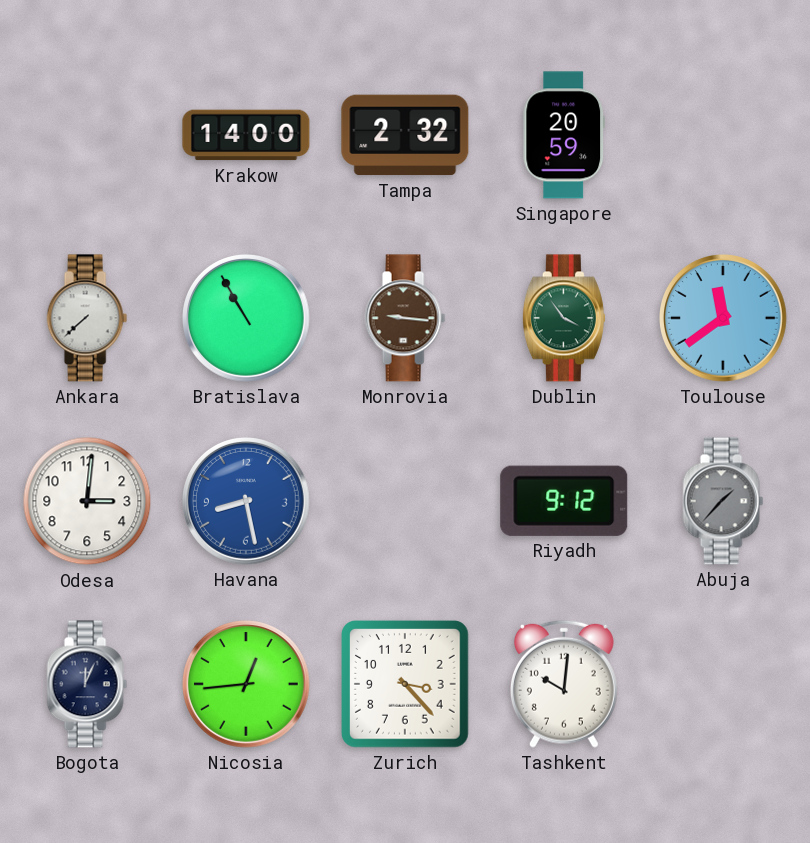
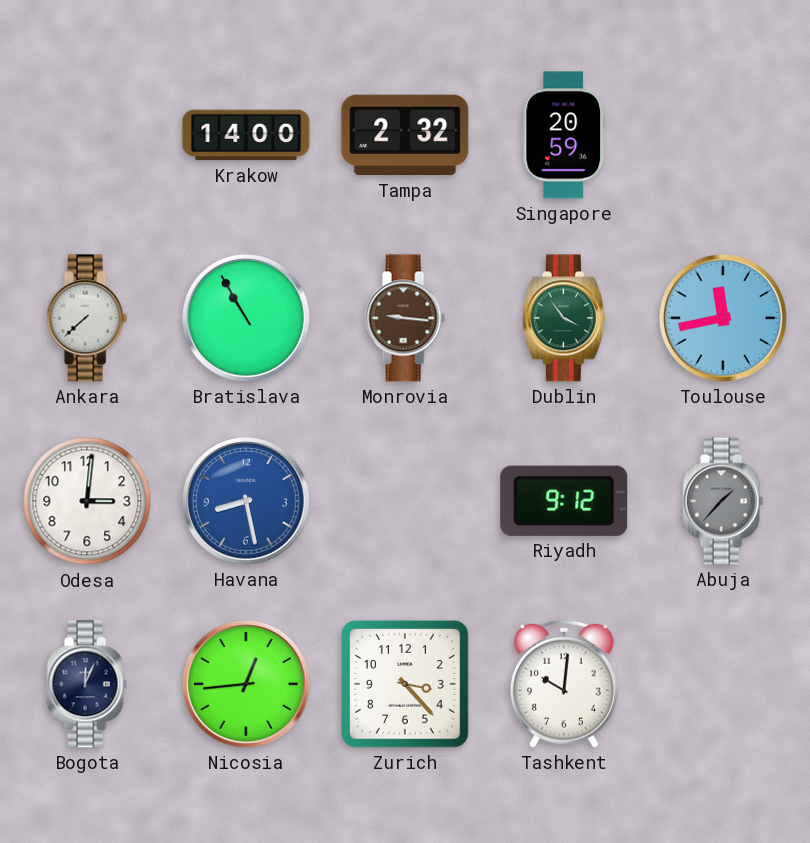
Toulouse: 11:39 -> 11:43 (724, 319)
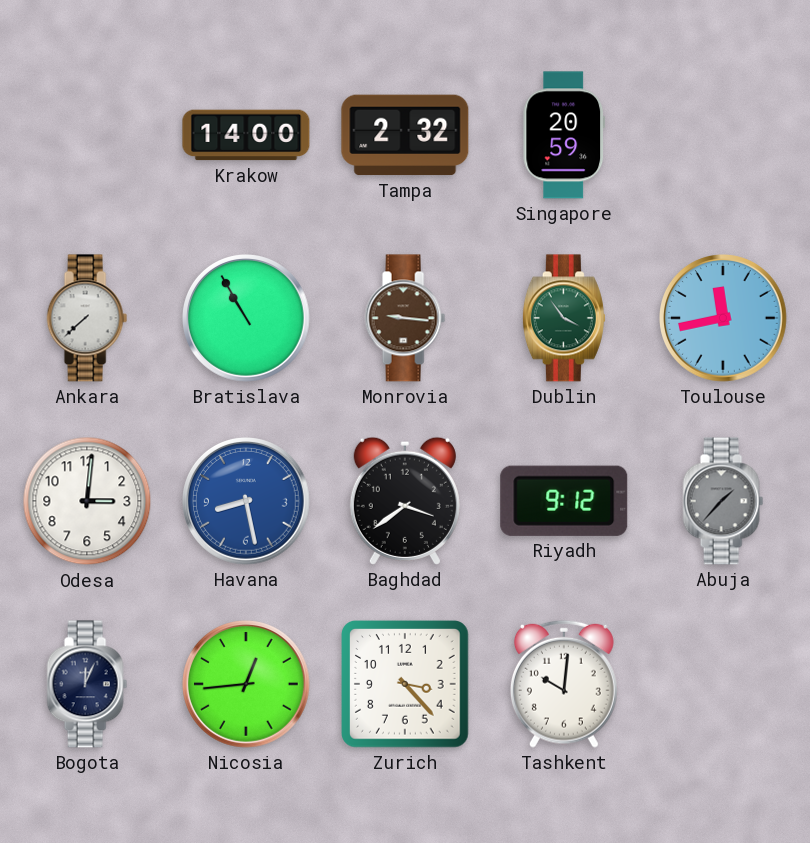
Baghdad: none -> 3:39 (405, 501)
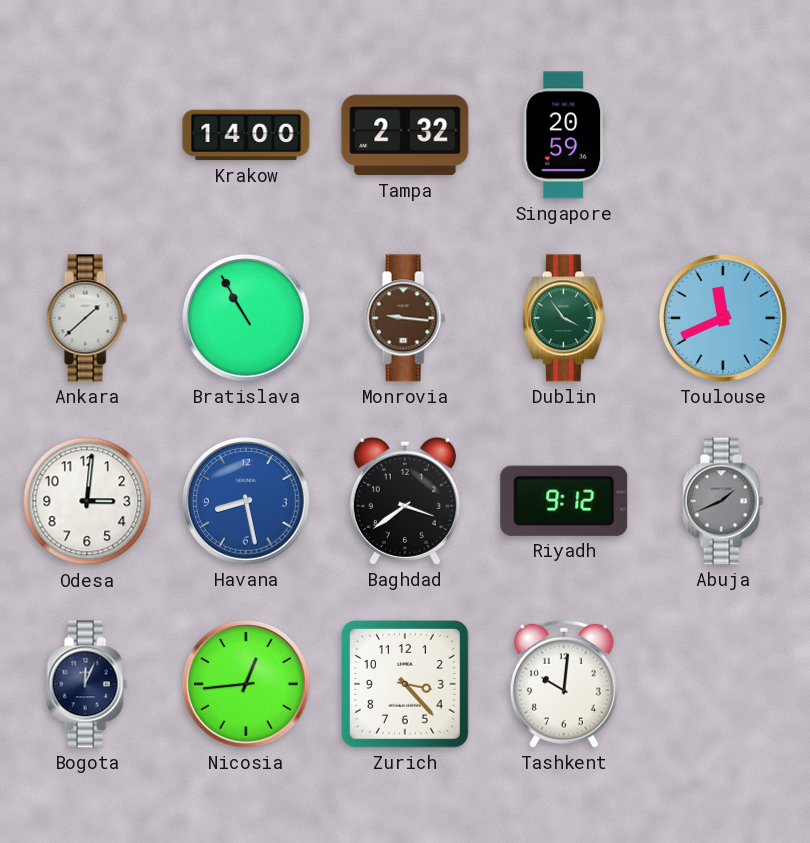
Ankara: 7:38 -> 1:38 (87, 318)
Toulouse: 11:43 -> 11:41 (724, 319)
Abuja: 1:37 -> 1:41 (723, 501)
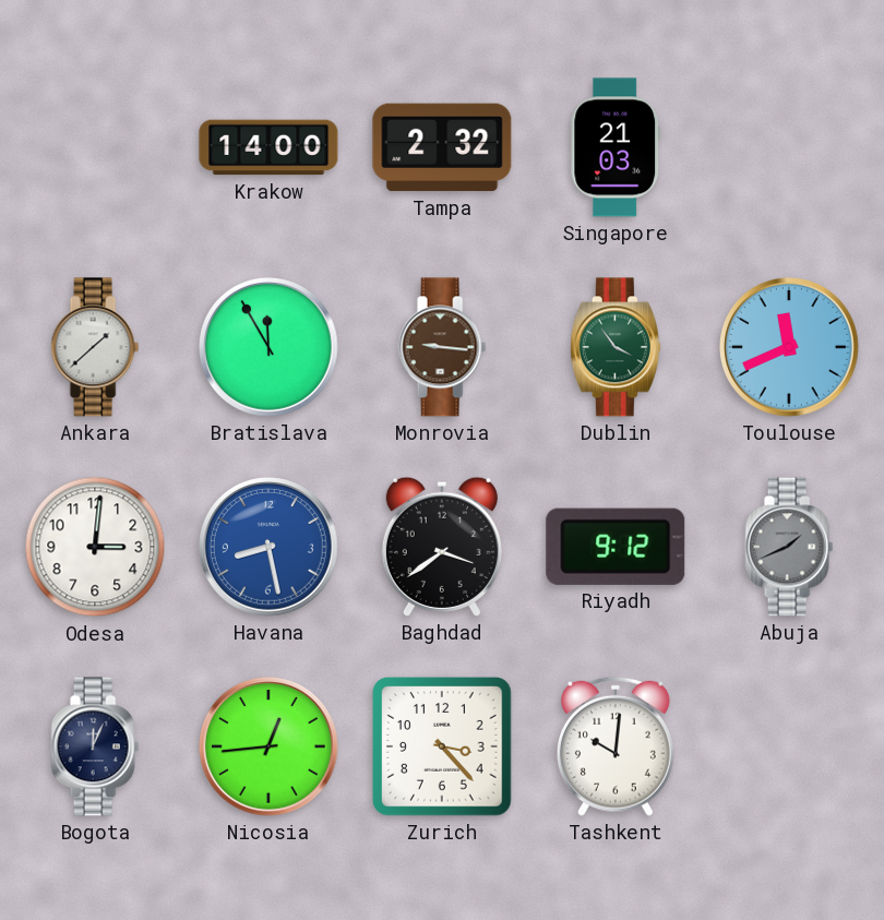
Singapore: 20:59 -> 21:03 (616, 147)
Bratislava: 10:55 -> 11:55 (270, 348)
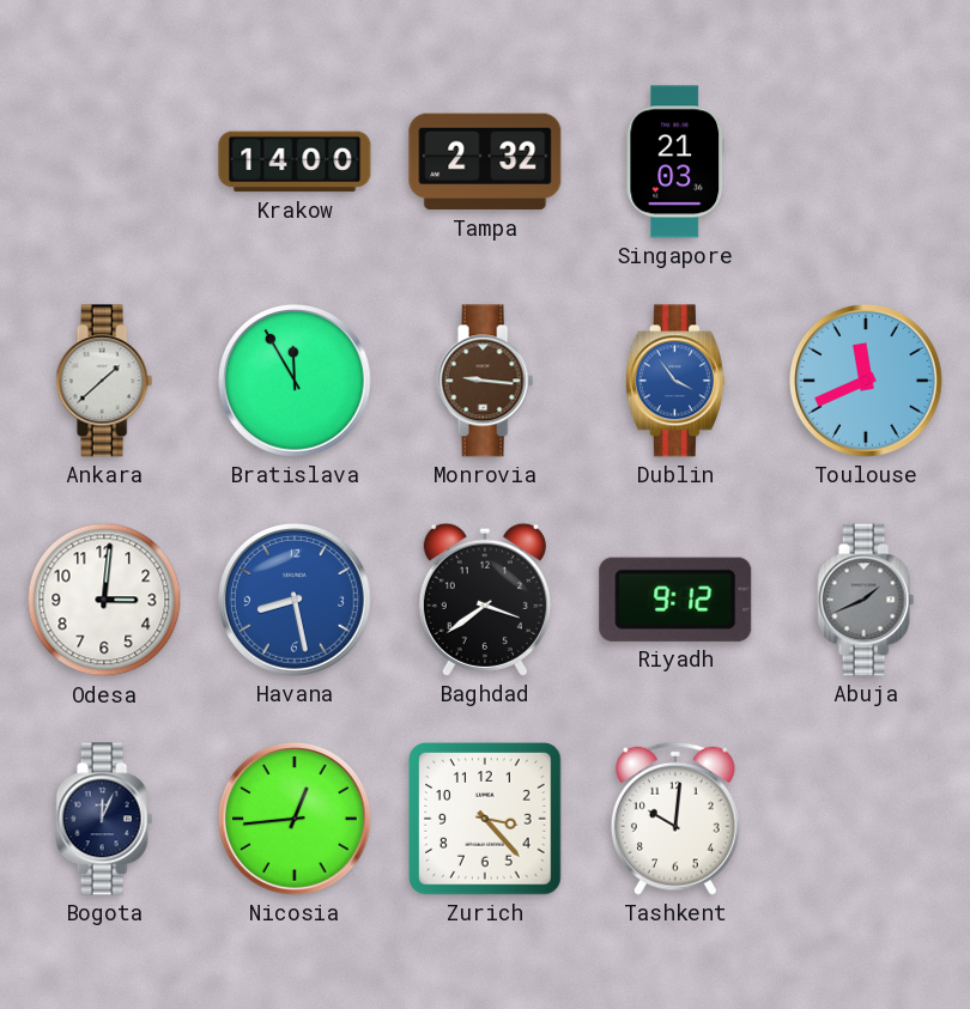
Dublin dial: green -> blue (675, 381)
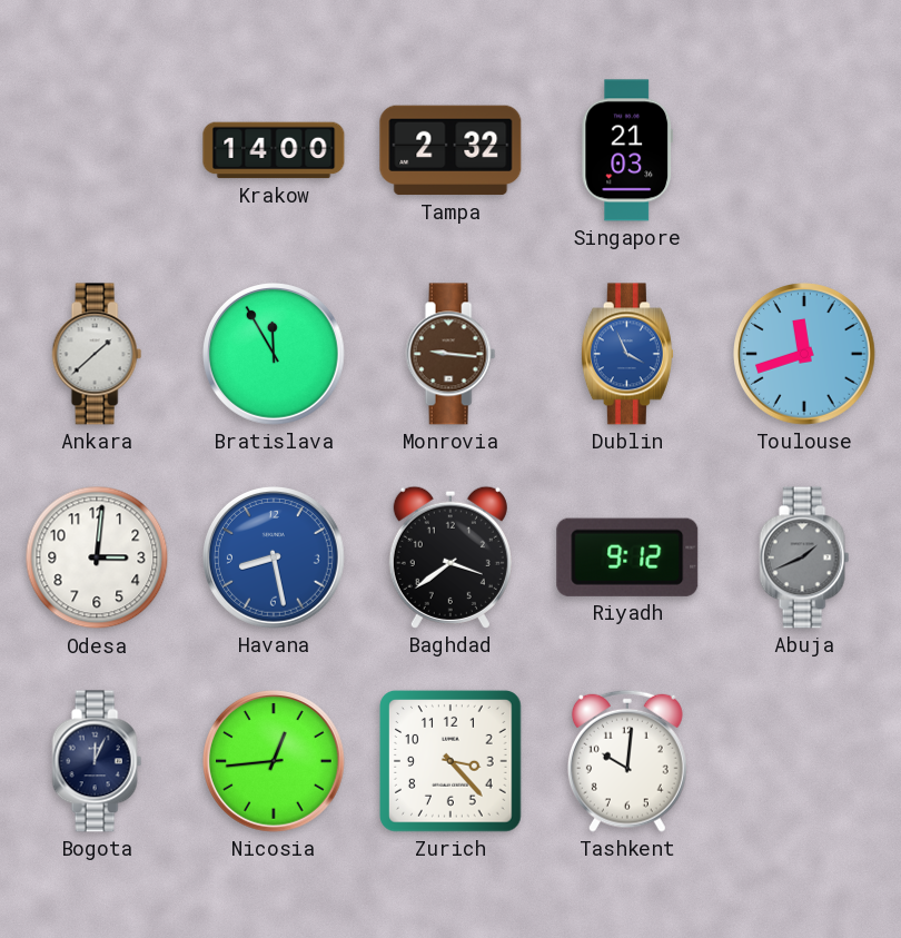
Dublin: 3:54 -> 3:56 (627, 354)
Toulouse: 11:41 -> 11:42 (805, 355)
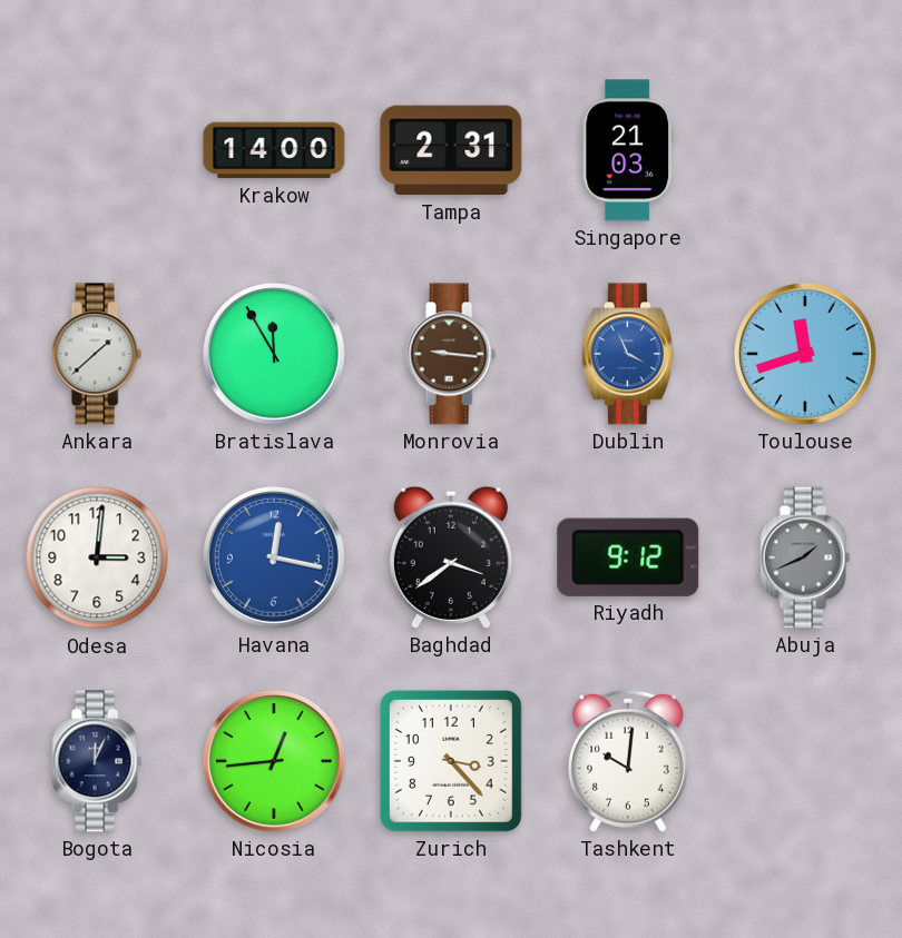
Tampa: 2:32 -> 2:31 (451, 150)
Havana: 8:28 -> 12:17 (275, 559)
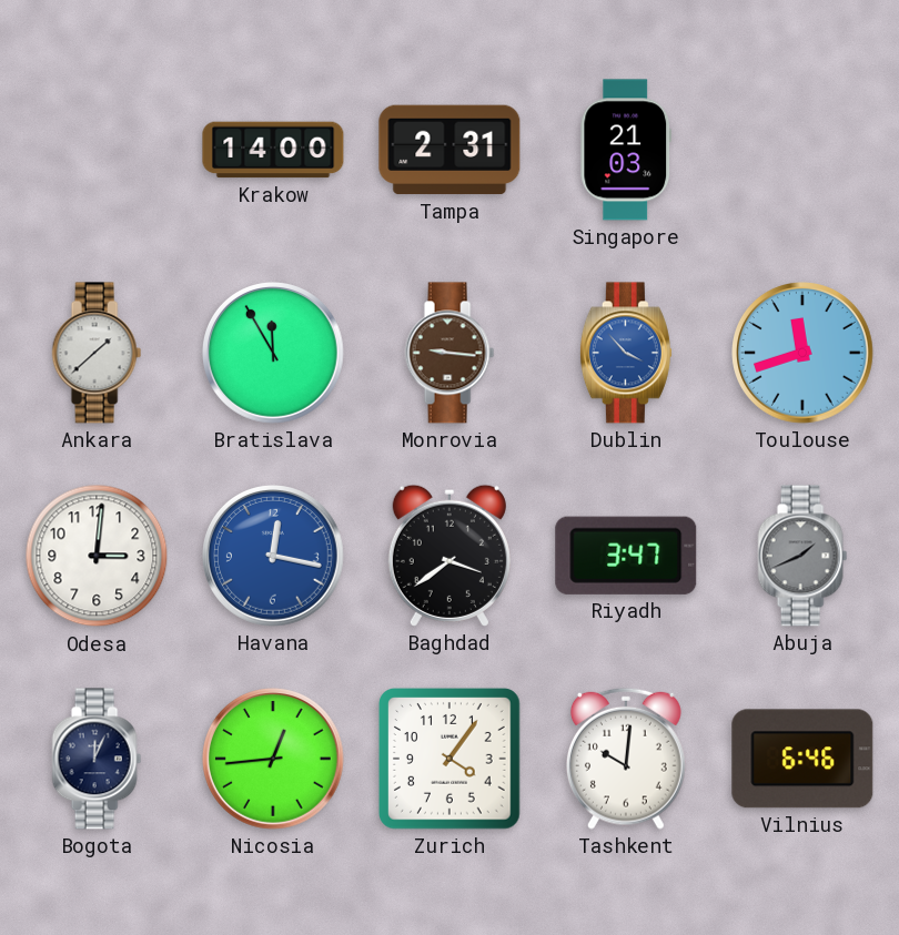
Dublin: 3:56 -> 3:53 (626, 353)
Riyadh: 9:12 -> 3:47 (626, 556)
Zurich: 3:23 -> 4:06 (449, 759)
Vilnius: none -> 6:46 (802, 759)
